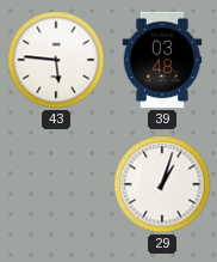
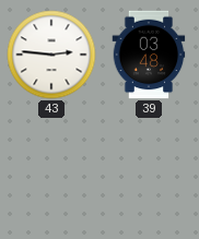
43: 5:46 -> 2:46 (51, 55)
29: 1:03 -> none (162, 184)
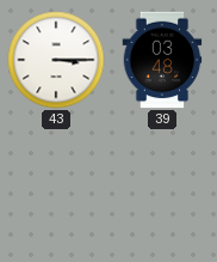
43: 2:46 -> 3:15 (56, 60)
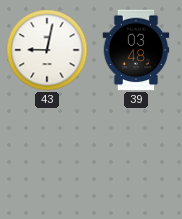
43: 3:15 -> 9:02 (47, 50)
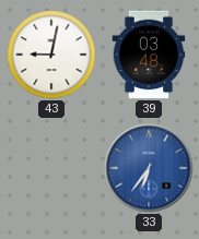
33: none -> 6:36 (149, 168)
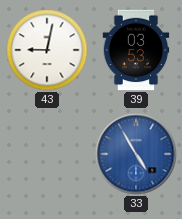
39: 03:48 -> 03:53 (136, 50)
33: 6:36 -> 4:55 (136, 154)
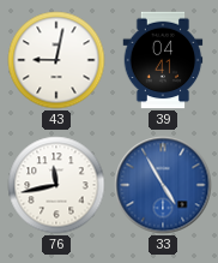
39: 03:53 -> 04:41 (163, 60)
76: none -> 11:43 (56, 185)
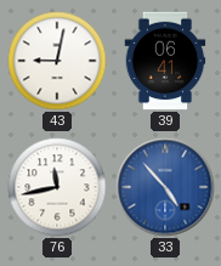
39: 04:41 -> 06:41 (165, 61)
33: 4:55 -> 4:53 (165, 187)
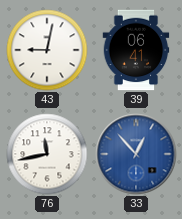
33: 4:53 -> 12:53 (136, 154)
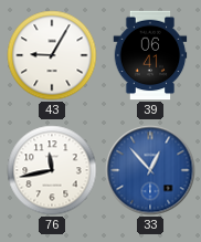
43: 9:02 -> 9:05 (52, 55)
